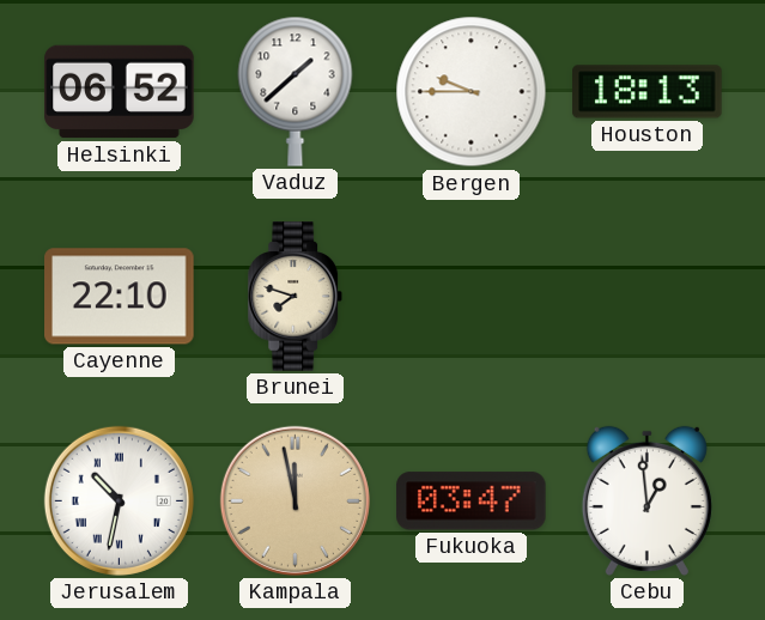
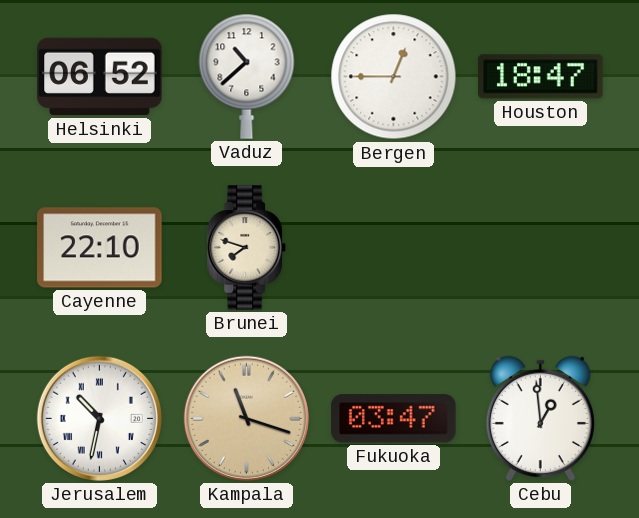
Vaduz: 1:38 -> 10:38 (247, 76)
Bergen: 9:45 -> 12:45 (394, 77)
Houston: 18:13 -> 18:47 (541, 77)
Kampala: 11:58 -> 11:18 (246, 418)
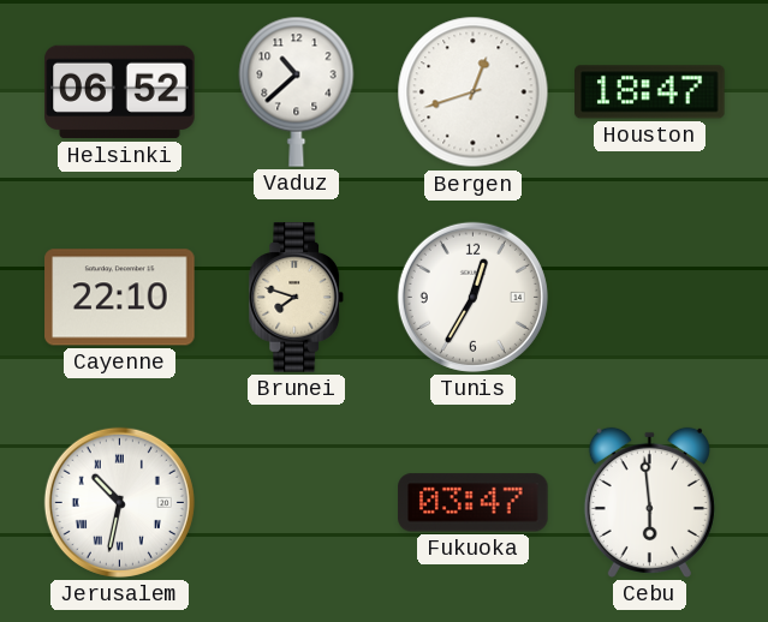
Bergen: 12:45 -> 12:42 (474, 92)
Tunis: none -> 12:35 (472, 297)
Kampala: 11:18 -> none (246, 418)
Cebu: 12:59 -> 5:59 (649, 502)
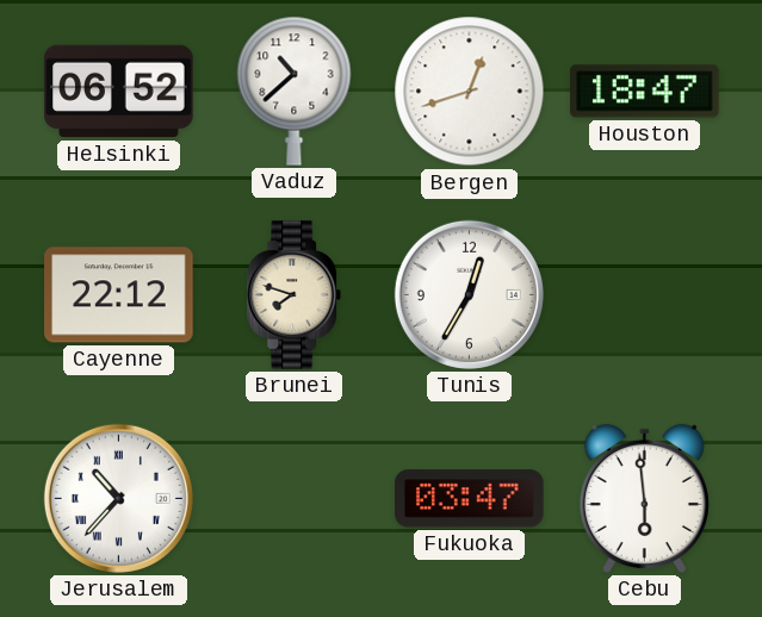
Cayenne: 22:10 -> 22:12 (119, 295)
Jerusalem: 10:32 -> 10:37 (118, 498)
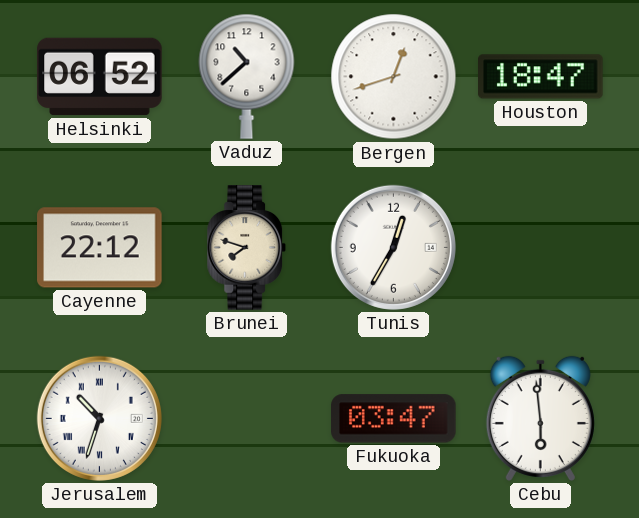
Jerusalem: 10:37 -> 10:33 (99, 418)
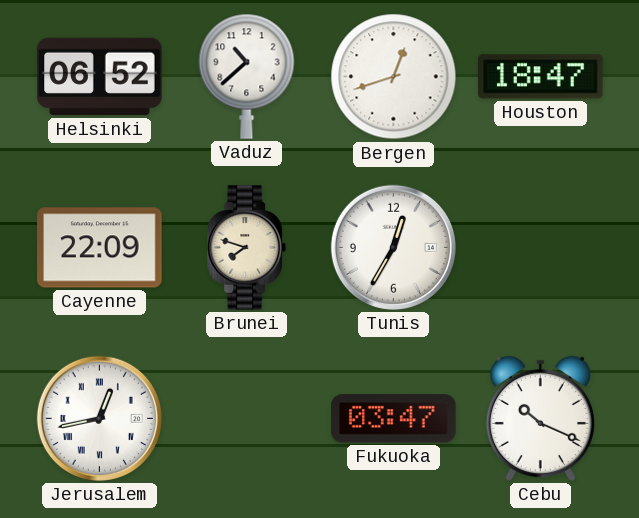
Cayenne: 22:12 -> 22:09 (100, 248)
Jerusalem: 10:33 -> 12:43 (99, 418)
Cebu: 5:59 -> 10:19 (540, 418)
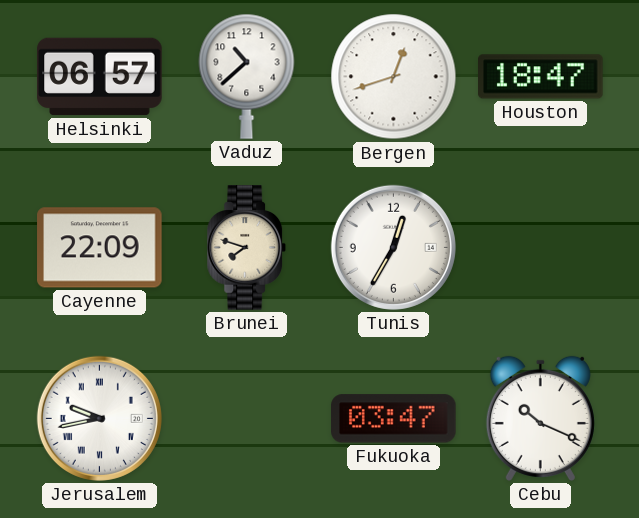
Helsinki: 06:52 -> 06:57 (100, 77)
Jerusalem: 12:43 -> 9:43 (99, 418)
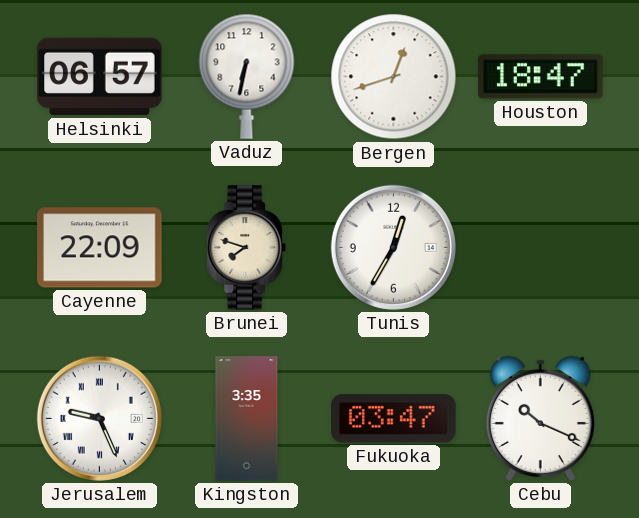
Vaduz: 10:38 -> 6:32 (247, 76)
Jerusalem: 9:43 -> 9:26 (99, 418)
Kingston: none -> 3:35 (247, 419)
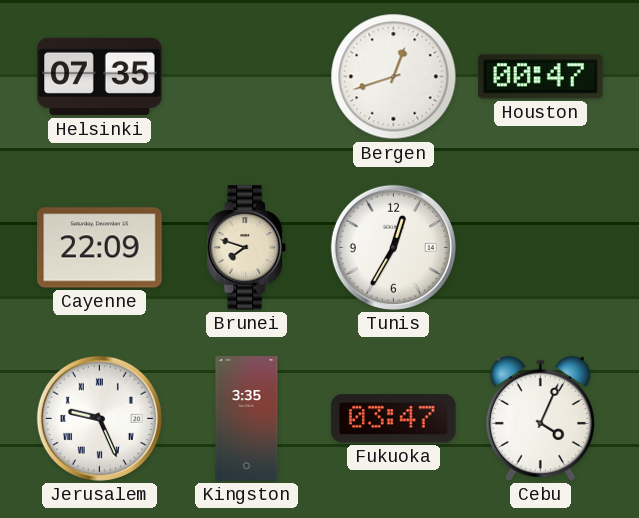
Helsinki: 06:57 -> 07:35 (100, 77)
Vaduz: 6:32 -> none (247, 76)
Houston: 18:47 -> 00:47 (541, 77)
Cebu: 10:19 -> 4:04 (540, 418)
